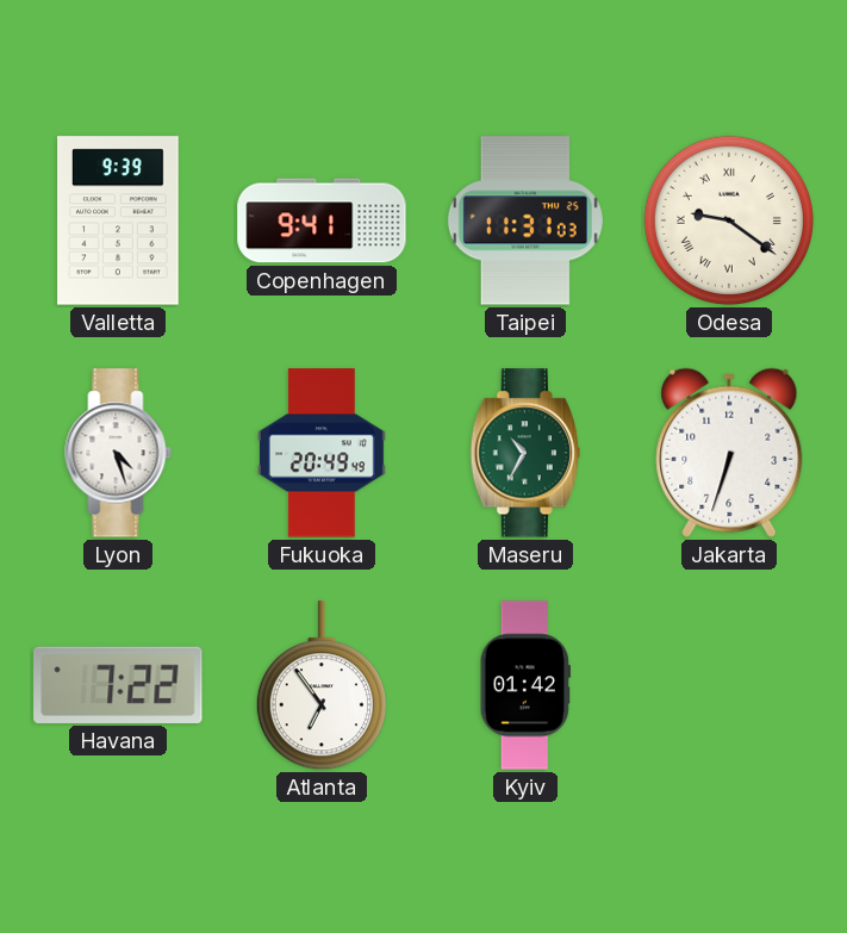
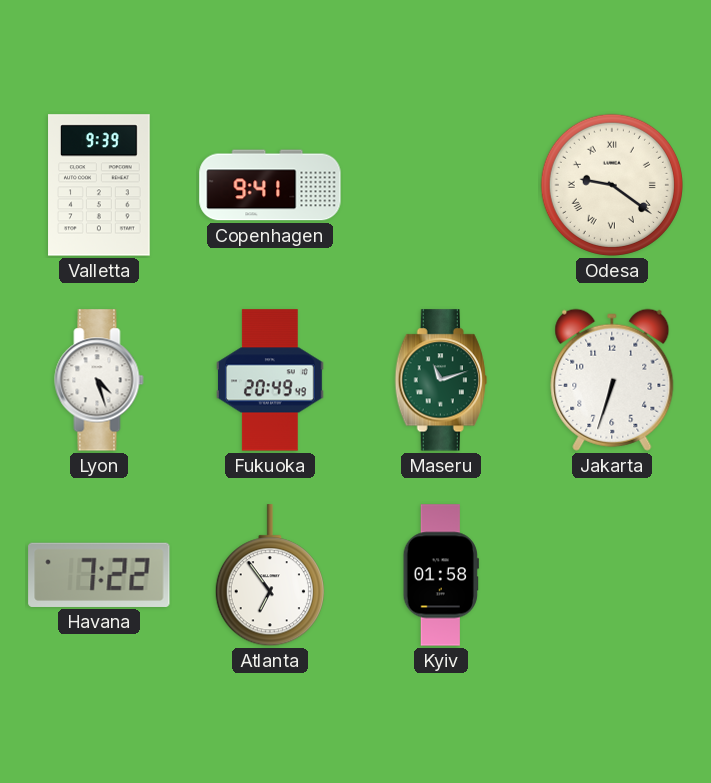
Taipei: 11:31 -> none (525, 220)
Maseru: 10:35 -> 11:12 (441, 380)
Kyiv: 01:42 -> 01:58 (441, 575)
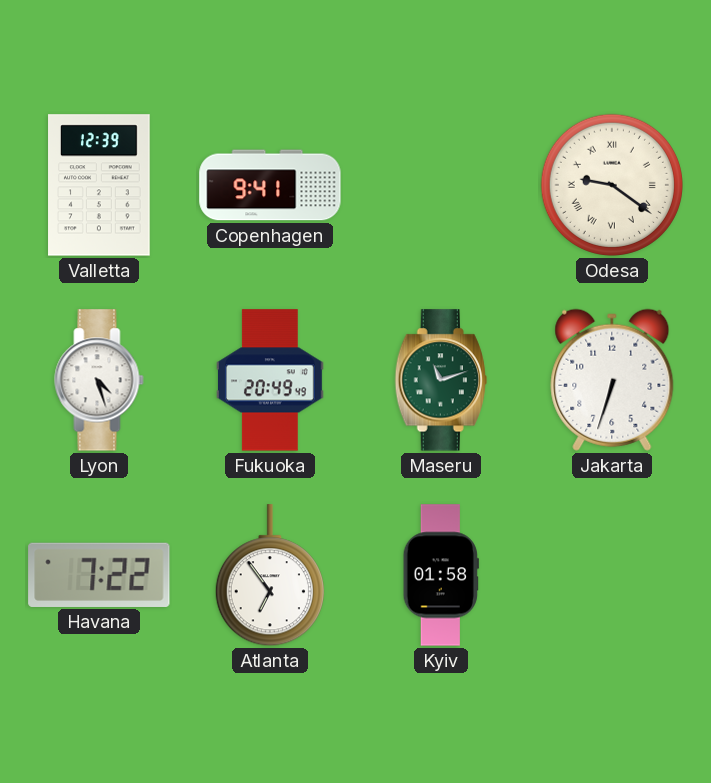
Valletta: 9:39 -> 12:39 (99, 185)
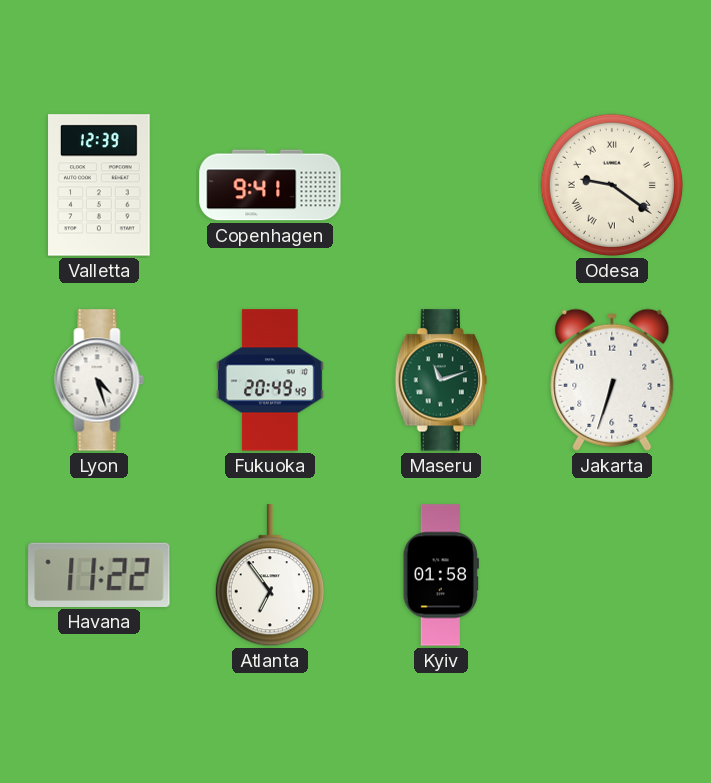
Havana: 7:22 -> 11:22 (99, 575)
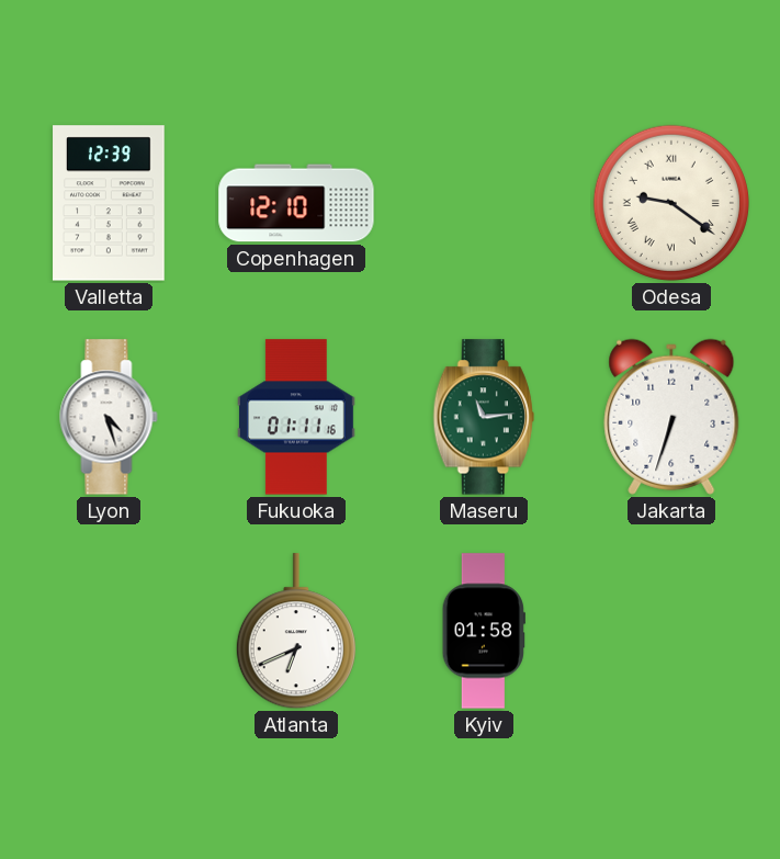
Copenhagen: 9:41 -> 12:10 (296, 203)
Fukuoka: 20:49 -> 01:11 (297, 417)
Maseru: 11:12 -> 11:14 (484, 417)
Havana: 11:22 -> none (99, 575)
Atlanta: 6:54 -> 6:41 (296, 632)
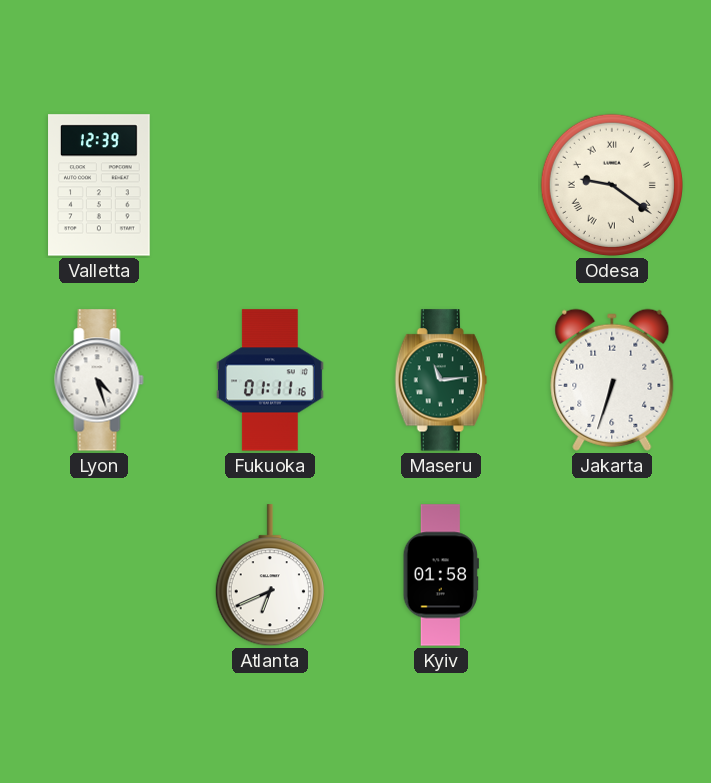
Copenhagen: 12:10 -> none (296, 203)
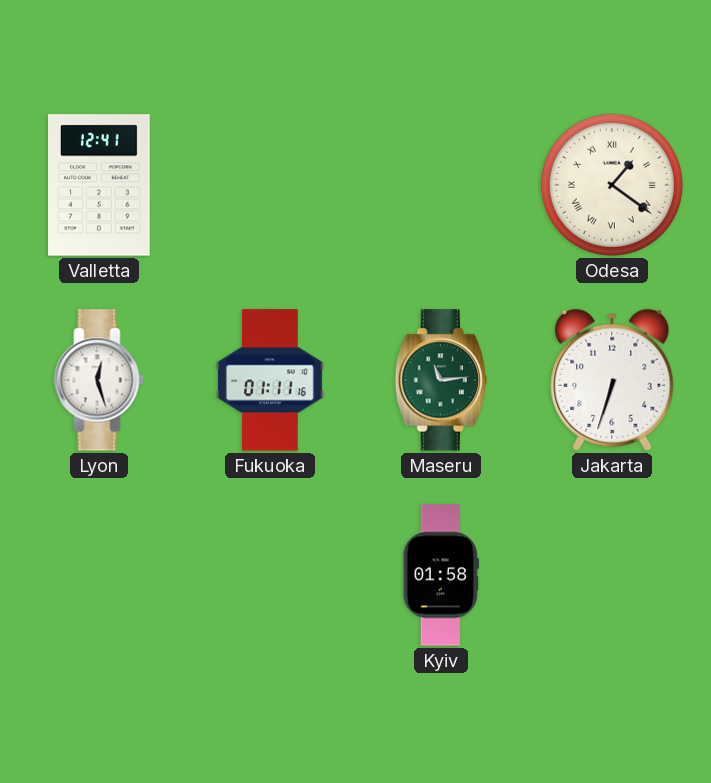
Valletta: 12:39 -> 12:41 (99, 185)
Odesa: 9:21 -> 1:21 (612, 185)
Lyon: 4:27 -> 12:27 (99, 380)
Atlanta: 6:41 -> none (270, 576)
